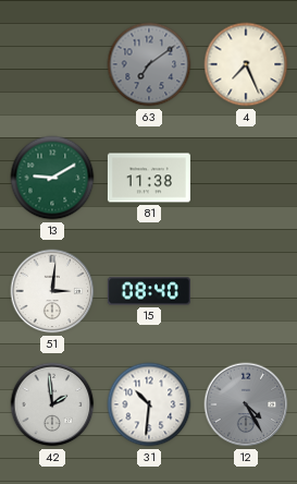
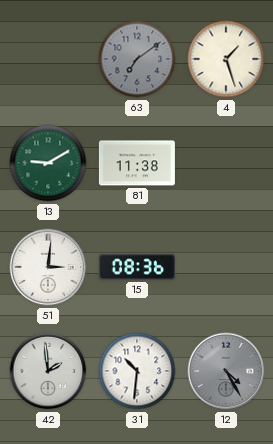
4: 7:26 -> 1:27 (226, 59)
15: 08:40 -> 08:36 (137, 267)
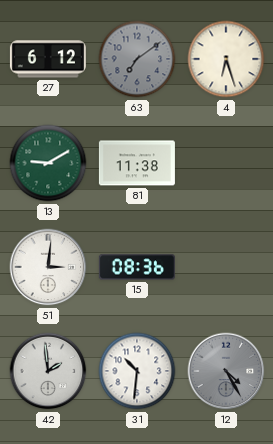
27: none -> 6:12 (48, 59)
4: 1:27 -> 6:27 (226, 59)
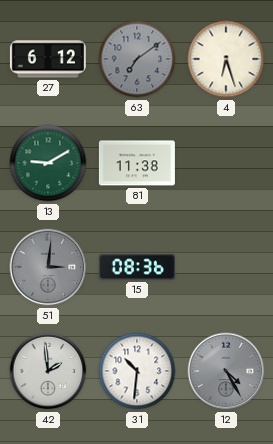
51 dial: white -> grey (48, 267)
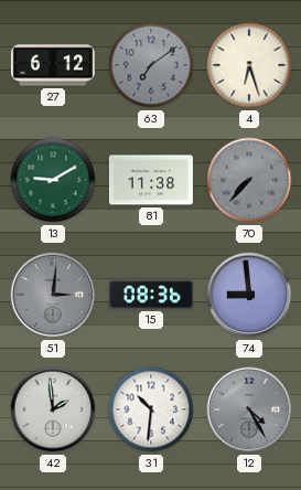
70: none -> 7:37 (249, 180)
74: none -> 8:59 (249, 295)
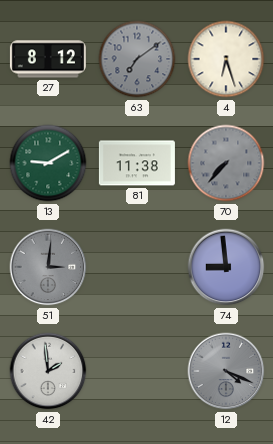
27: 6:12 -> 8:12 (48, 59)
15: 08:36 -> none (151, 295)
31: 10:31 -> none (151, 409)
12: 4:25 -> 4:19 (226, 371)
